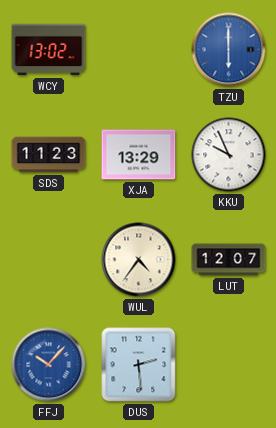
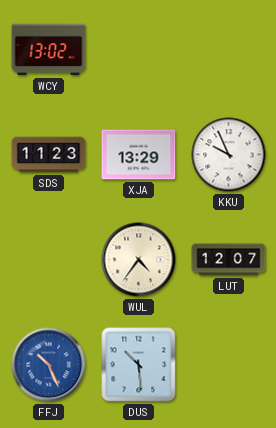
TZU: 6:00 -> none (229, 50)
FFJ: 10:07 -> 10:26 (49, 365)
DUS: 2:29 -> 10:29 (139, 365)
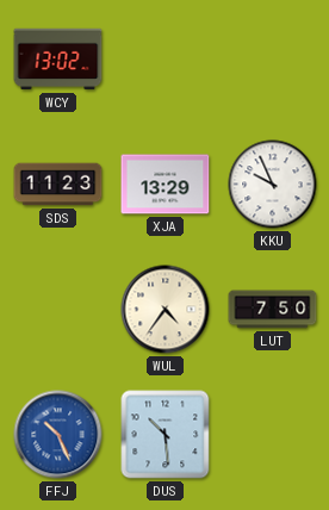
LUT: 12:07 -> 7:50 (273, 310)
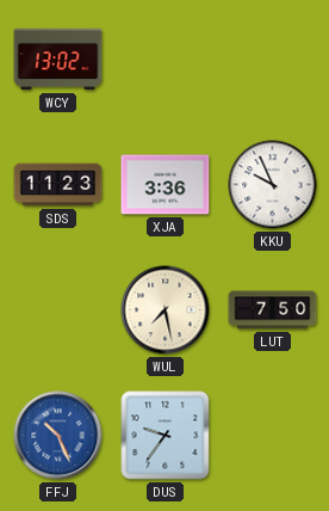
XJA: 13:29 -> 3:36 (166, 185)
WUL: 4:36 -> 7:28 (166, 310)
DUS: 10:29 -> 9:36 (166, 436)
